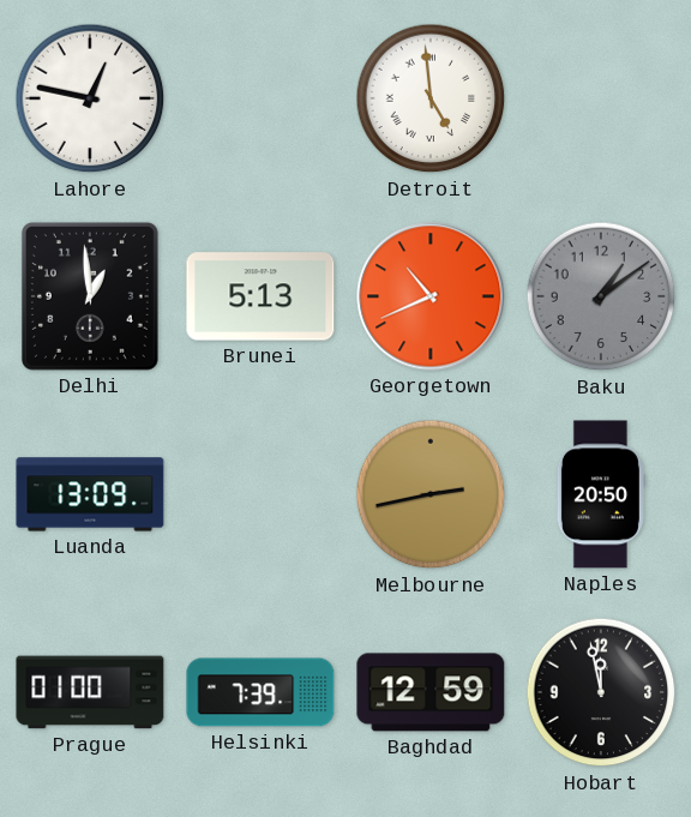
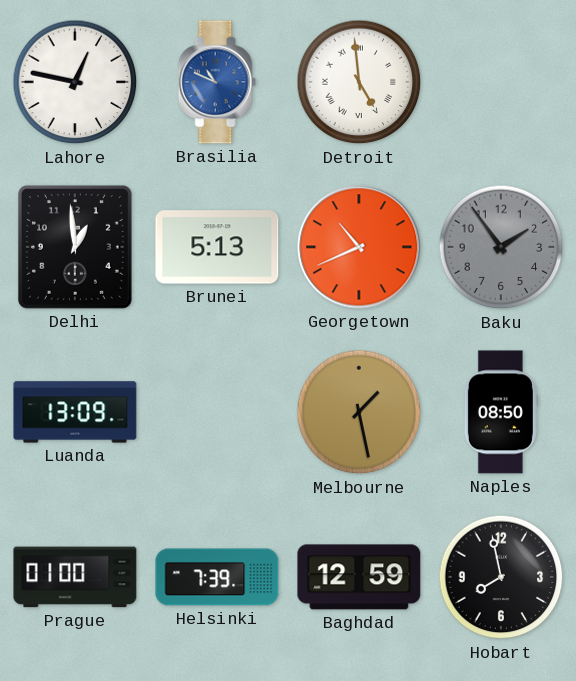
Brasilia: none -> 10:49 (217, 82)
Baku: 1:09 -> 1:54 (501, 247)
Melbourne: 2:43 -> 1:28 (359, 412)
Naples: 20:50 -> 08:50 (501, 412)
Hobart: 11:58 -> 7:58 (501, 577)
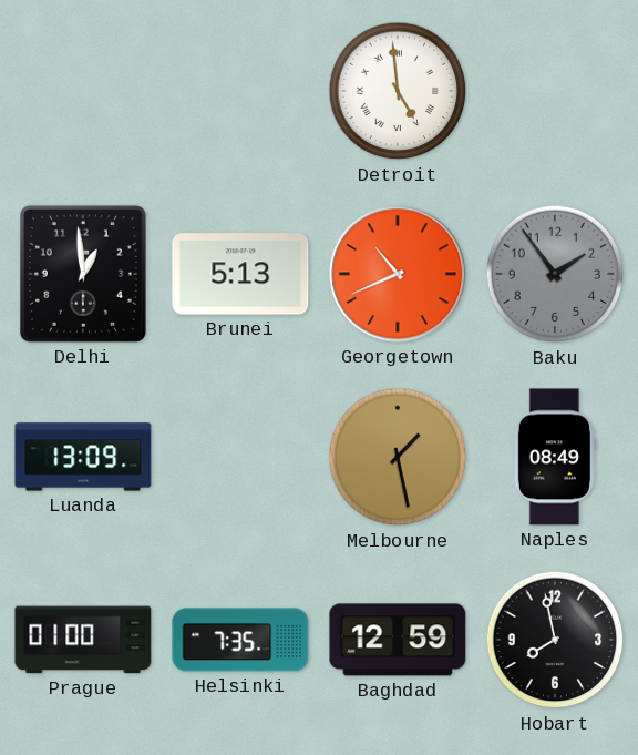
Lahore: 12:47 -> none (75, 82)
Brasilia: 10:49 -> none (217, 82)
Naples: 08:50 -> 08:49 (555, 457)
Helsinki: 7:39 -> 7:35 (240, 640)
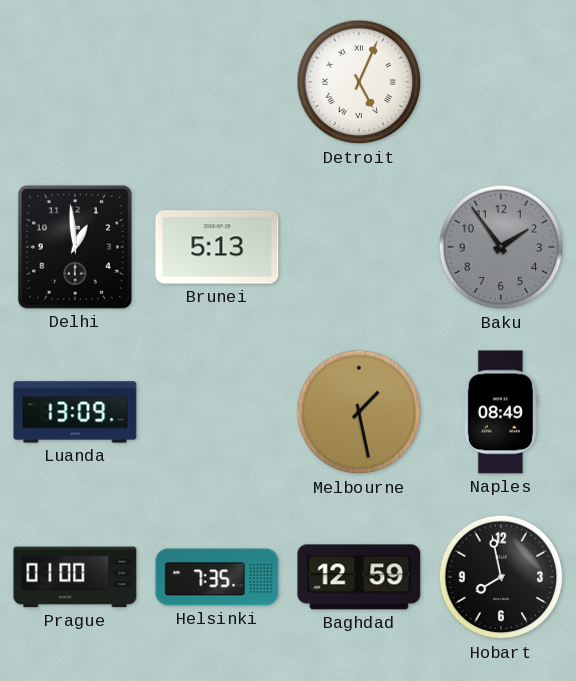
Detroit: 4:59 -> 5:04 (359, 82)
Georgetown: 10:41 -> none (398, 274)
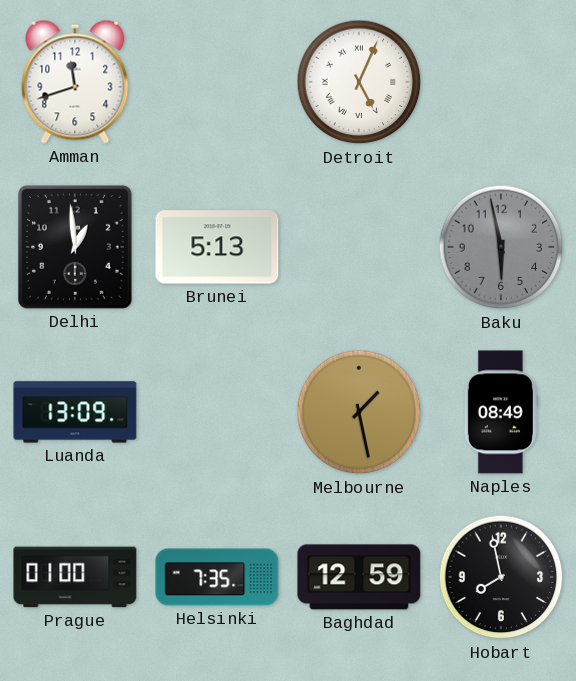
Amman: none -> 11:42 (75, 82)
Baku: 1:54 -> 5:58 (501, 247)
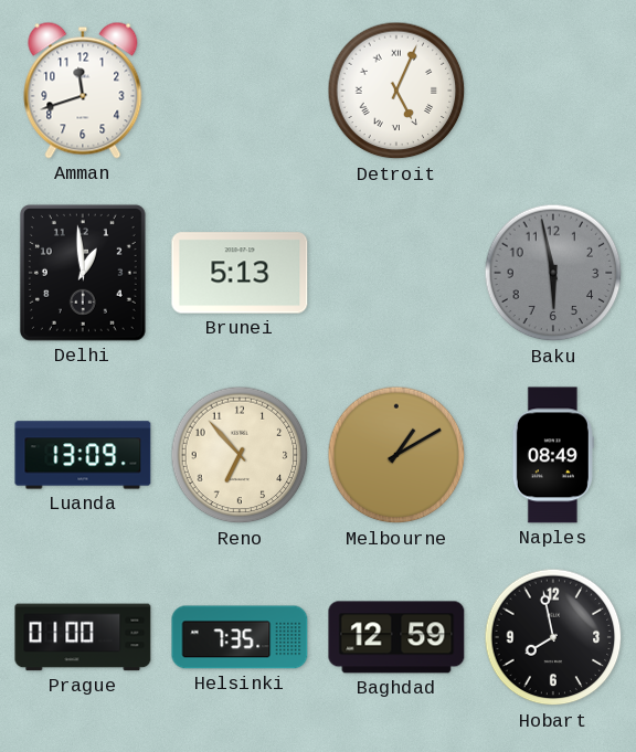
Reno: none -> 6:53 (240, 455)
Melbourne: 1:28 -> 1:10 (396, 455)
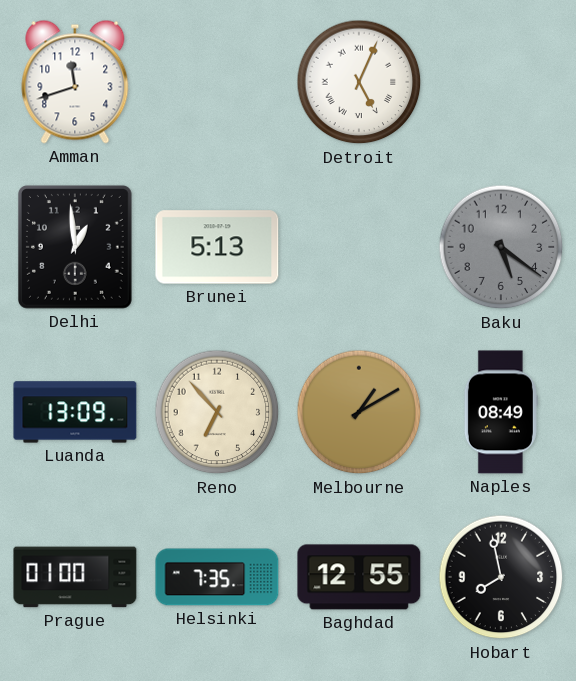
Baku: 5:58 -> 5:21 (501, 247)
Baghdad: 12:59 -> 12:55 (359, 577)
